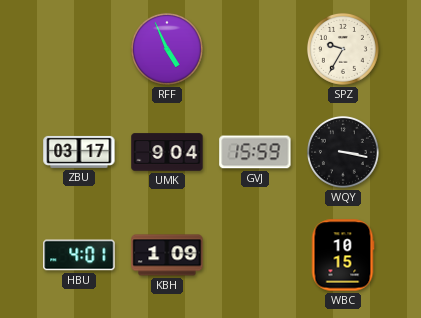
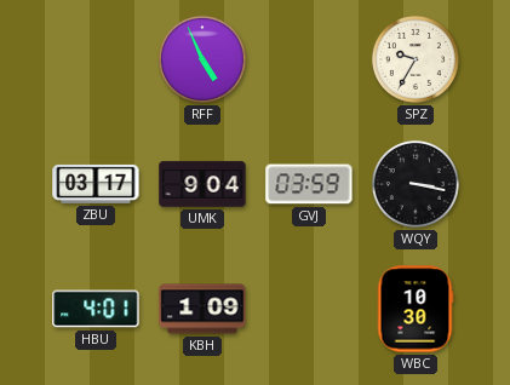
GVJ: 15:59 -> 03:59 (309, 184)
WBC: 10:15 -> 10:30 (416, 309)
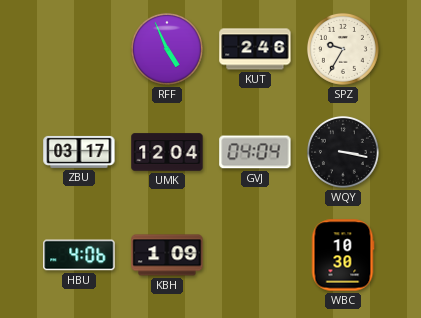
KUT: none -> 2:46 (255, 49)
UMK: 9:04 -> 12:04 (167, 152)
GVJ: 03:59 -> 04:04 (255, 152)
HBU: 4:01 -> 4:06 (79, 255)
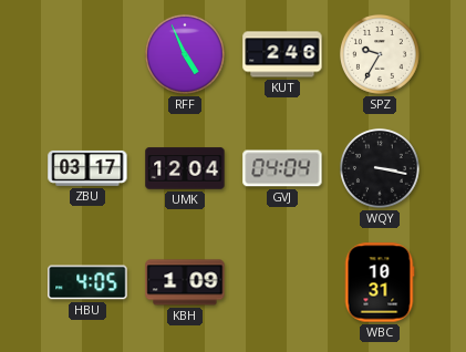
HBU: 4:06 -> 4:05 (87, 282)
WBC: 10:30 -> 10:31 (380, 282)
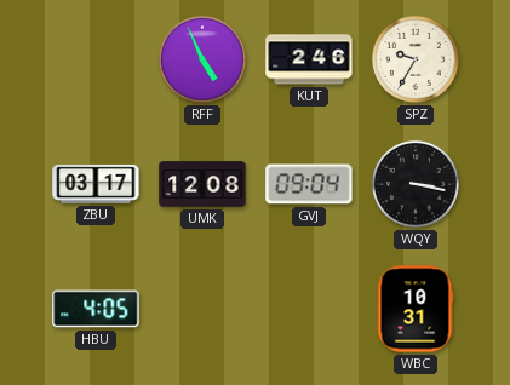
UMK: 12:04 -> 12:08 (202, 184)
GVJ: 04:04 -> 09:04 (309, 184)
KBH: 1:09 -> none (185, 282)
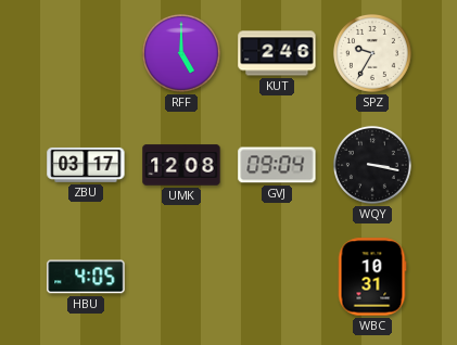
RFF: 4:56 -> 5:00 (181, 53)
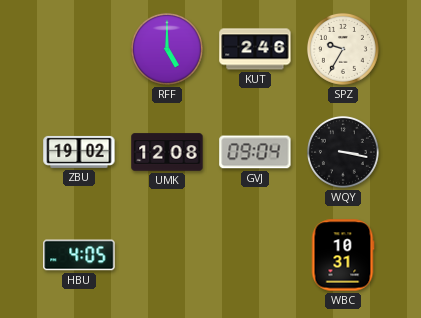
ZBU: 03:17 -> 19:02 (79, 152)
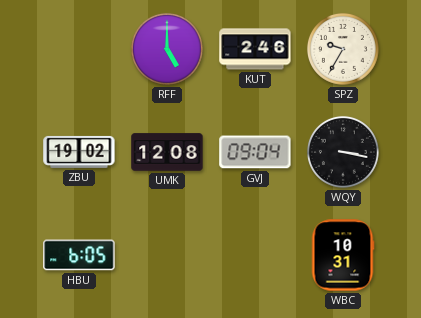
HBU: 4:05 -> 6:05 (79, 255)
